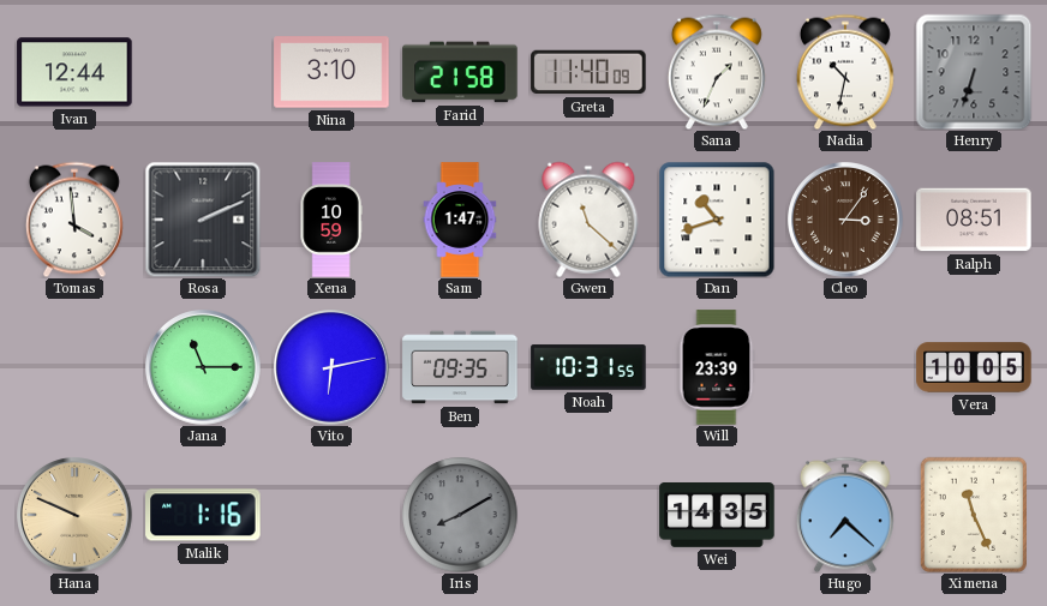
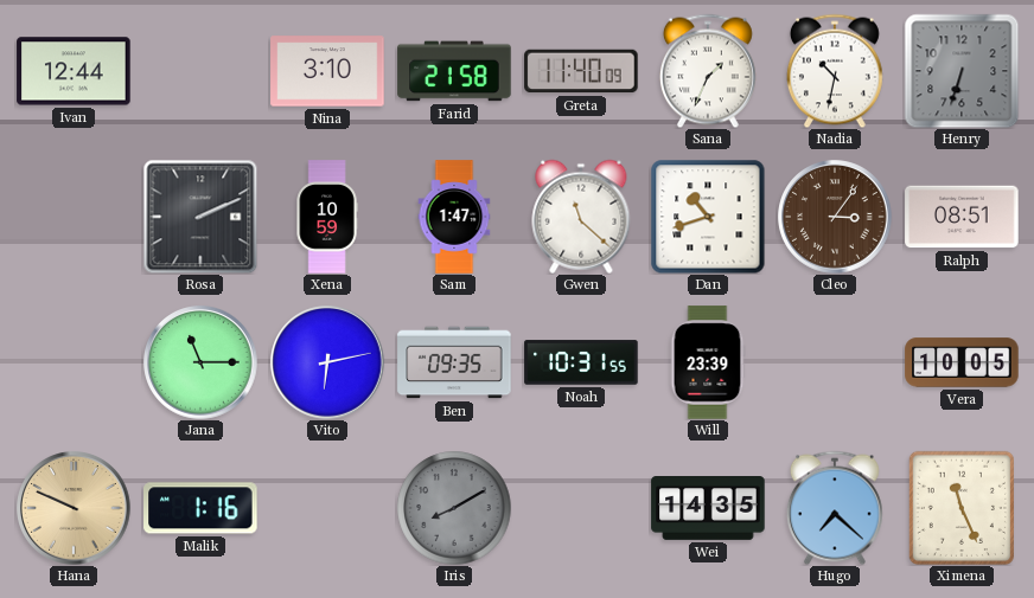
Tomas: 3:59 -> none (74, 220)
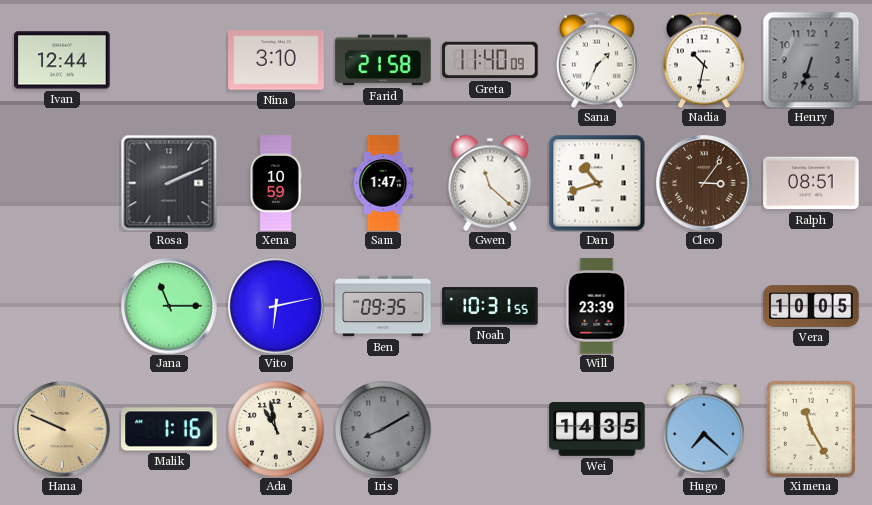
Ada: none -> 10:58 (276, 429)
Ximena: 11:26 -> 11:25 (810, 428)
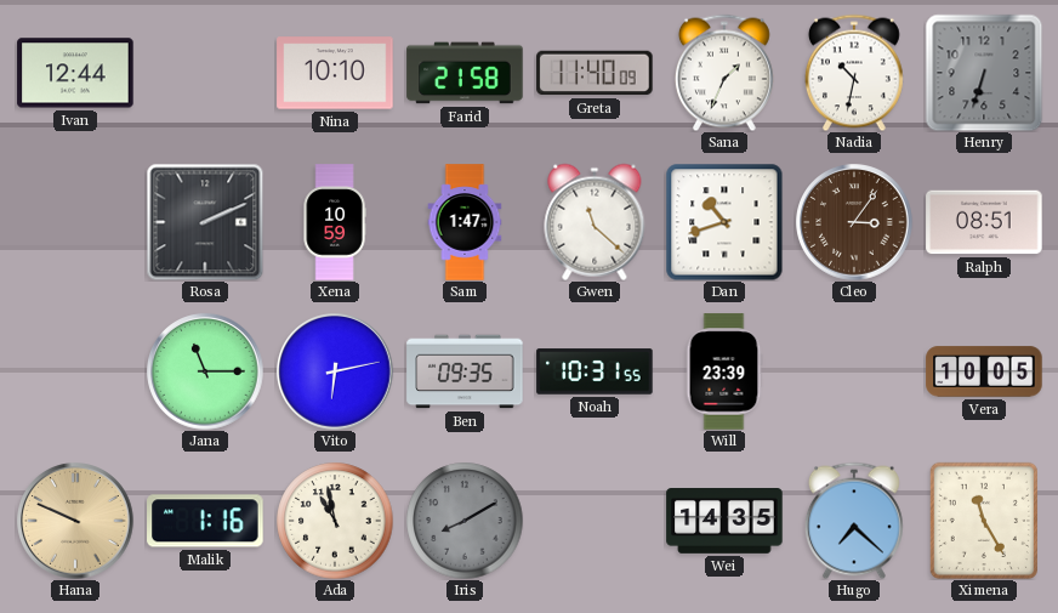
Nina: 3:10 -> 10:10 (335, 73)
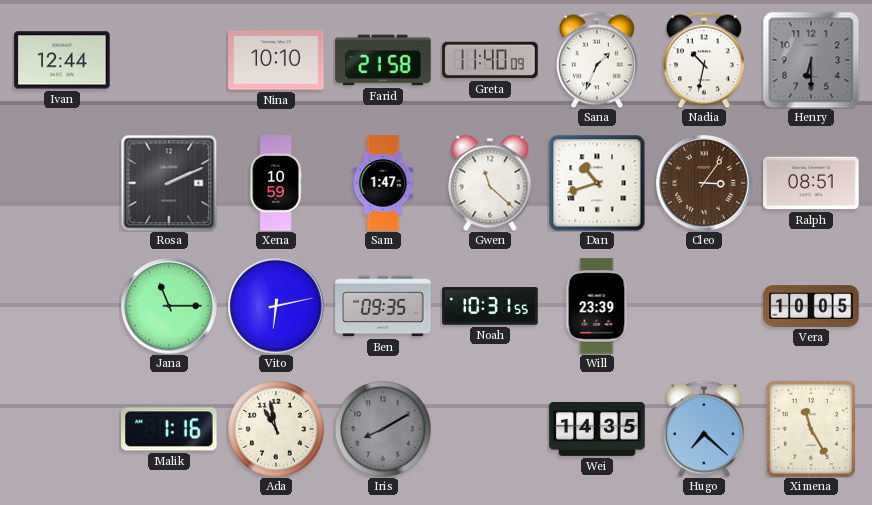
Henry: 6:33 -> 6:30 (811, 60)
Hana: 9:49 -> none (75, 521)
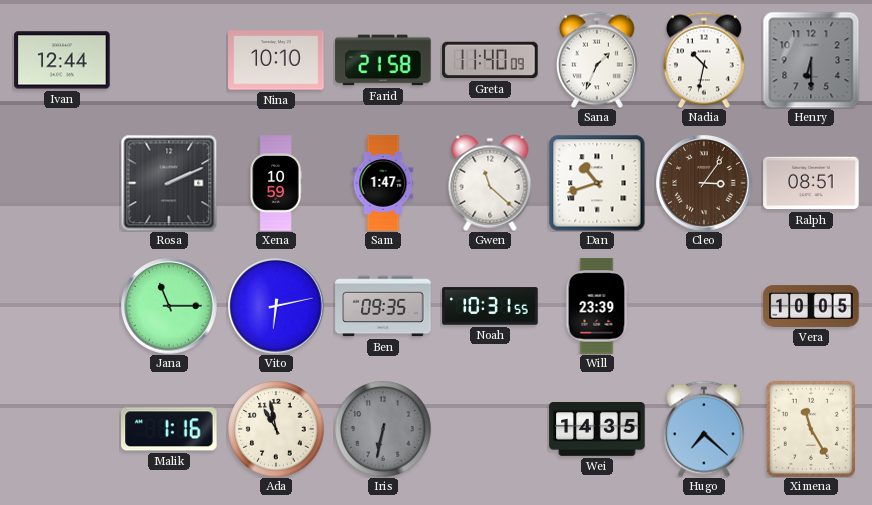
Iris: 8:10 -> 6:32 (383, 429)
